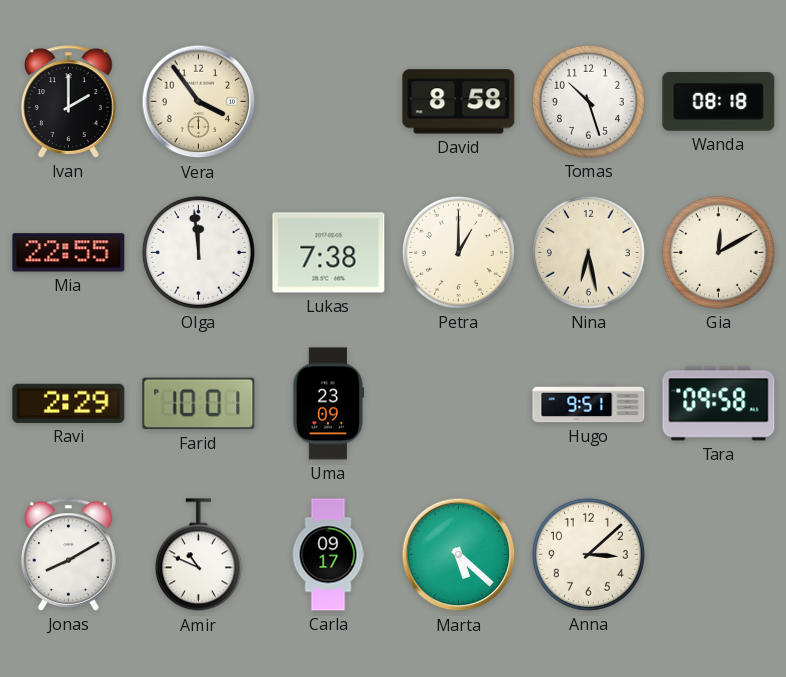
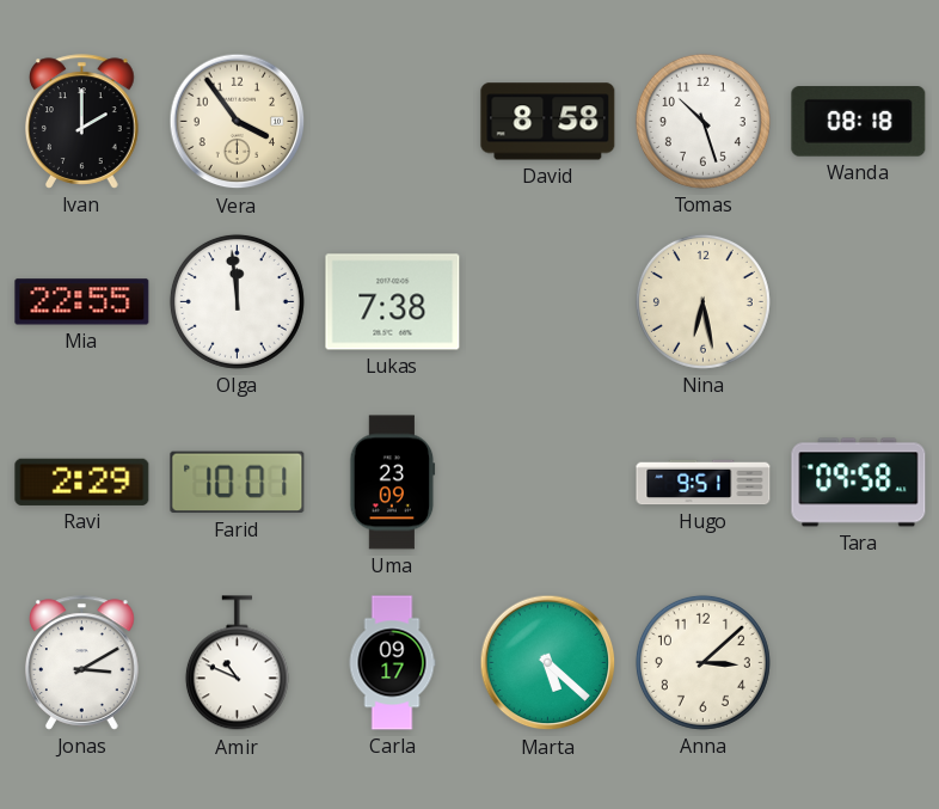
Petra: 1:00 -> none (458, 252)
Gia: 12:10 -> none (718, 252)
Jonas: 8:10 -> 3:10 (82, 663)
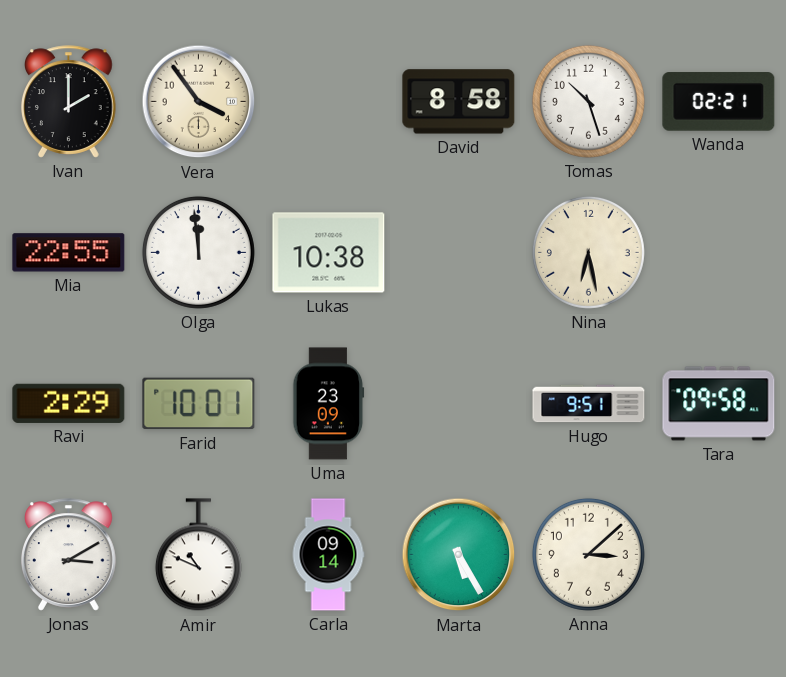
Wanda: 08:18 -> 02:21 (719, 102)
Lukas: 7:38 -> 10:38 (329, 253)
Carla: 09:17 -> 09:14 (328, 555)
Marta: 5:22 -> 5:25 (459, 555)
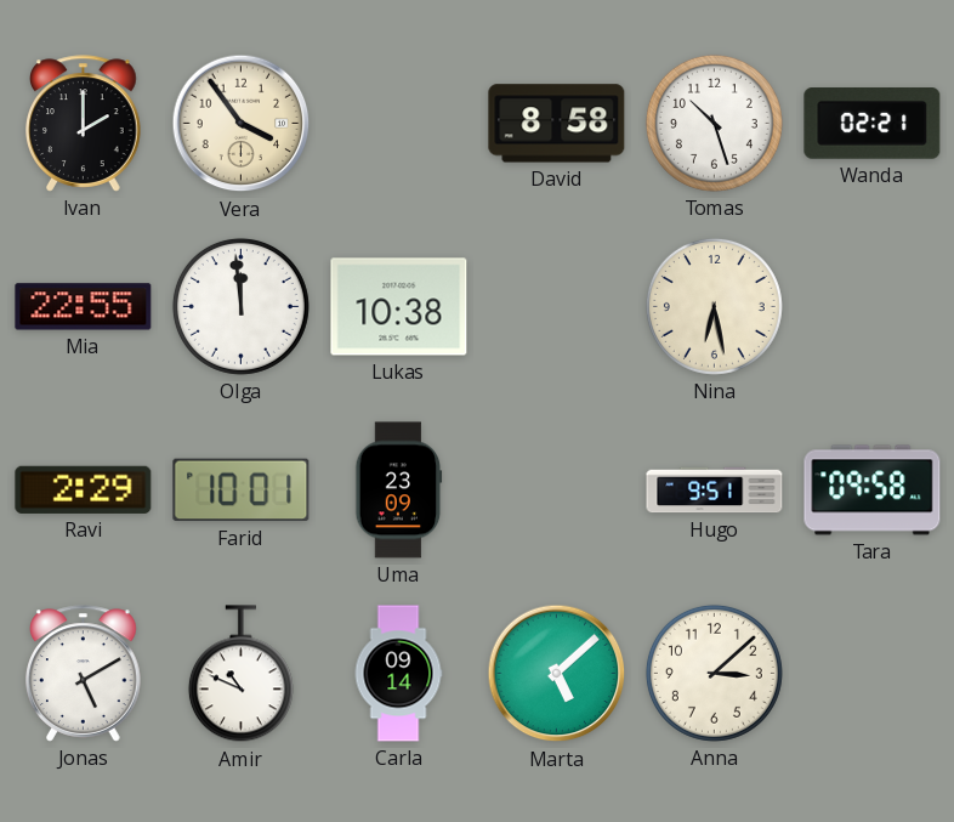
Jonas: 3:10 -> 5:10 (84, 674)
Marta: 5:25 -> 5:08 (557, 674)
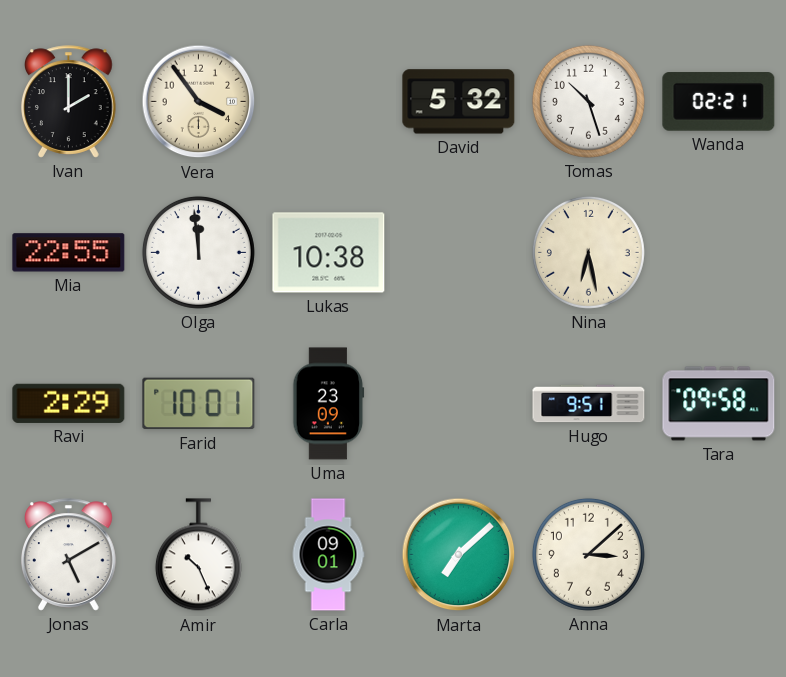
David: 8:58 -> 5:32 (459, 102)
Amir: 10:49 -> 10:26 (198, 555)
Carla: 09:14 -> 09:01 (328, 555)
Marta: 5:08 -> 7:08 (459, 555)
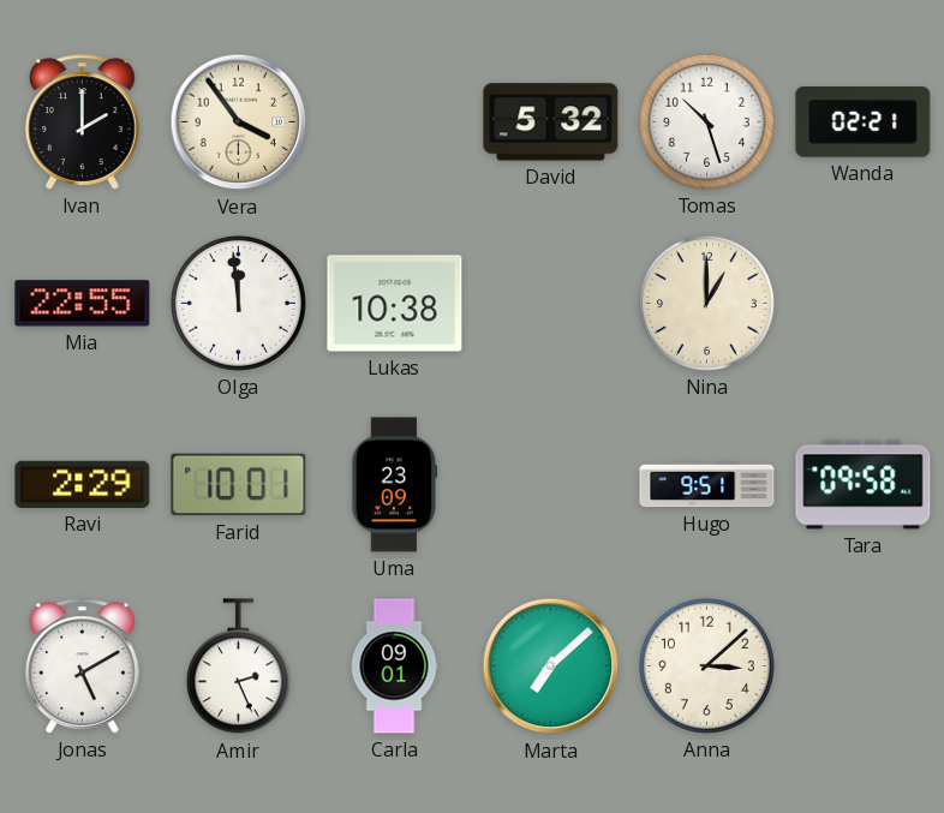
Nina: 6:28 -> 1:00 (706, 303)
Amir: 10:26 -> 2:26 (238, 666)
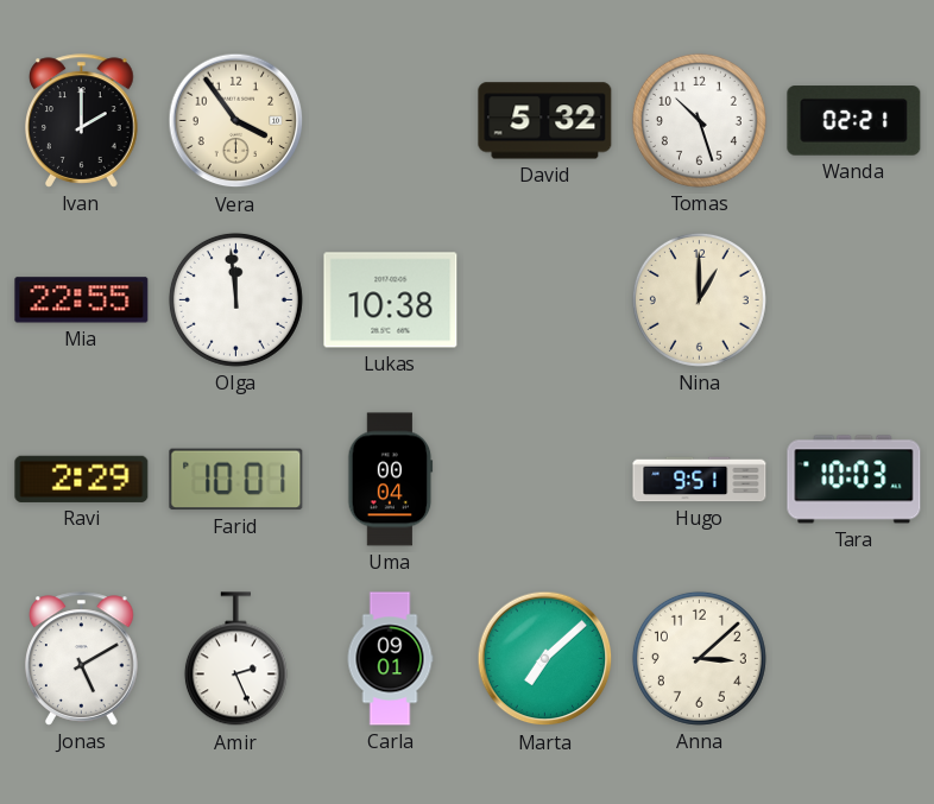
Uma: 23:09 -> 00:04 (391, 480)
Tara: 09:58 -> 10:03 (854, 480)
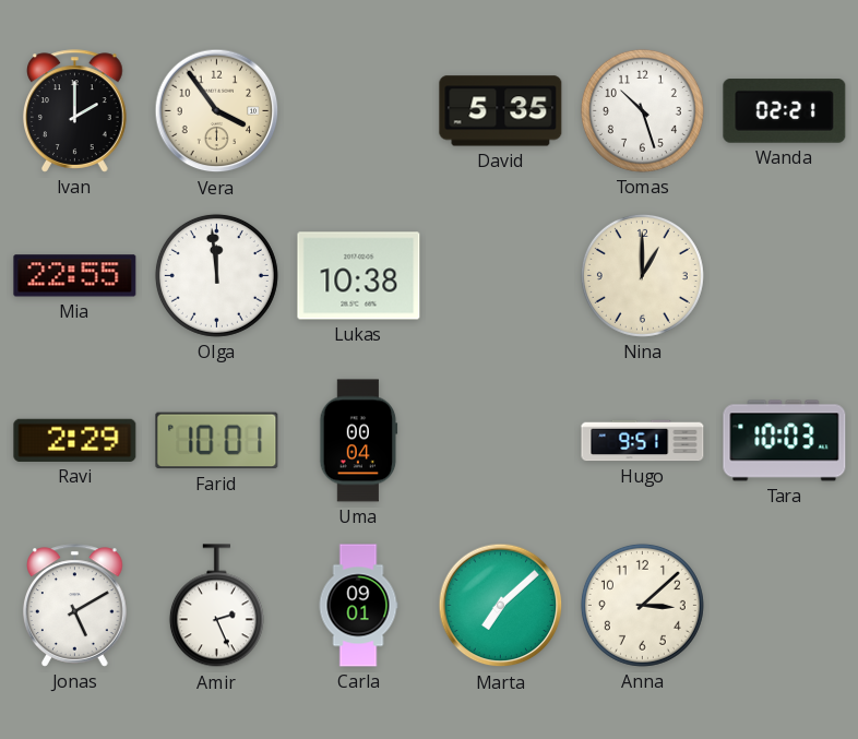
David: 5:32 -> 5:35 (501, 111)
